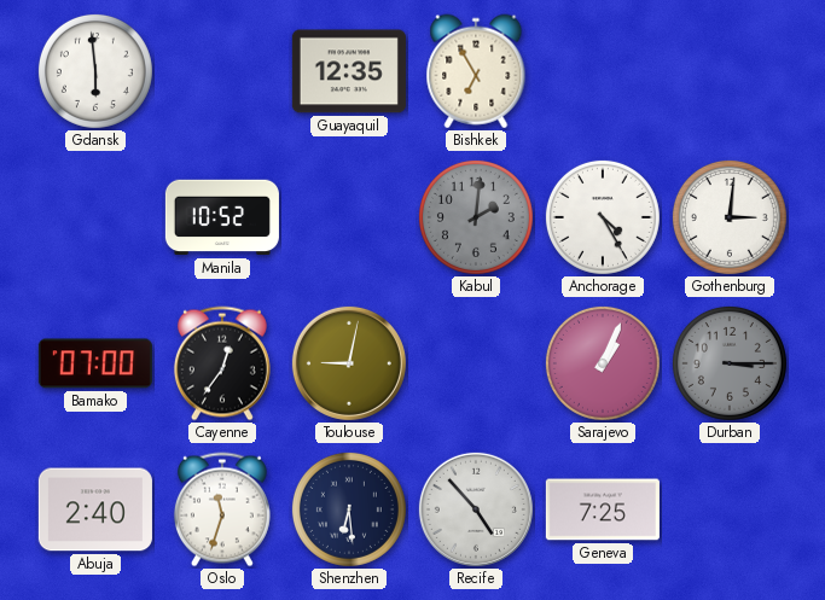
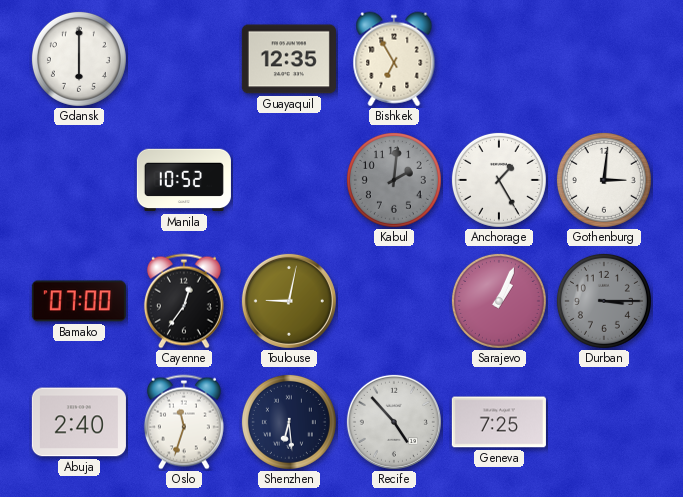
Gdansk: 5:59 -> 6:00 (79, 59)
Anchorage: 4:25 -> 1:25 (499, 180)
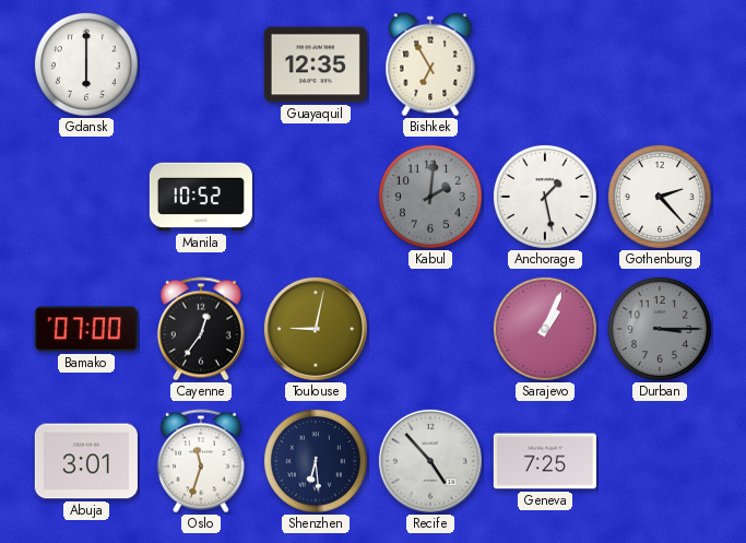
Anchorage: 1:25 -> 1:28 (545, 197)
Gothenburg: 3:01 -> 2:23 (660, 197)
Abuja: 2:40 -> 3:01 (86, 461)
